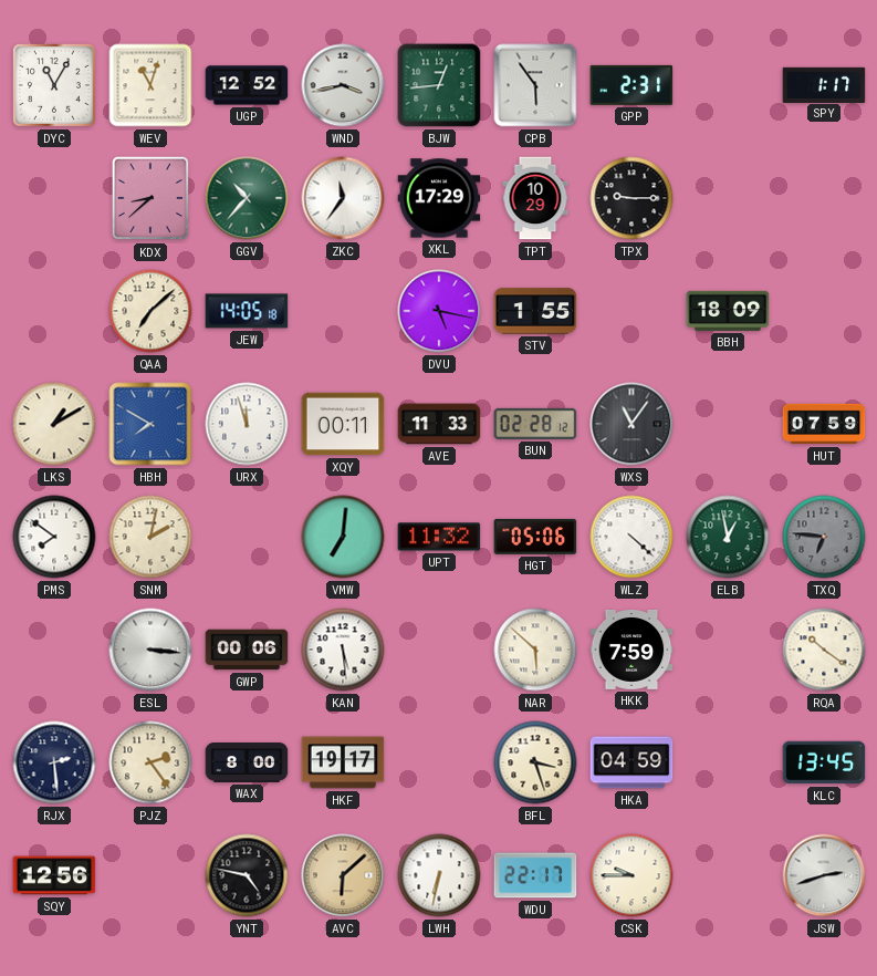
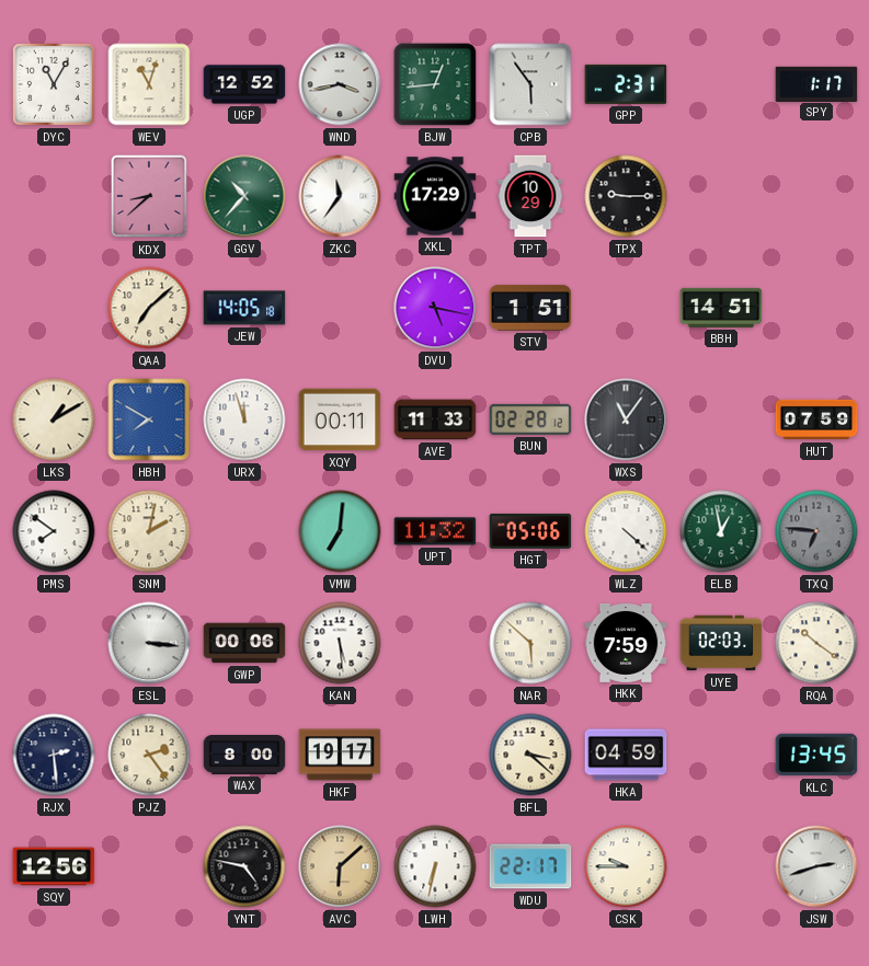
STV: 1:55 -> 1:51 (530, 308)
BBH: 18:09 -> 14:51 (721, 308)
UYE: none -> 02:03 (721, 643)
BFL: 3:27 -> 3:22 (530, 755)
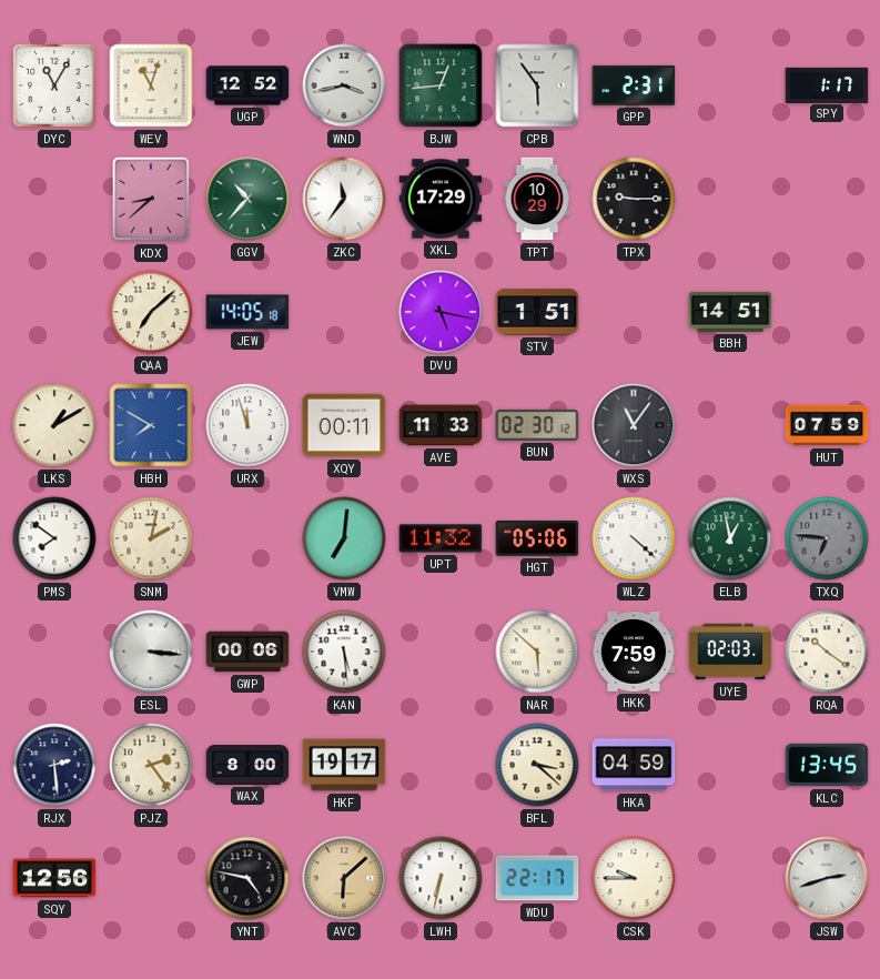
BUN: 02:28 -> 02:30 (537, 425)
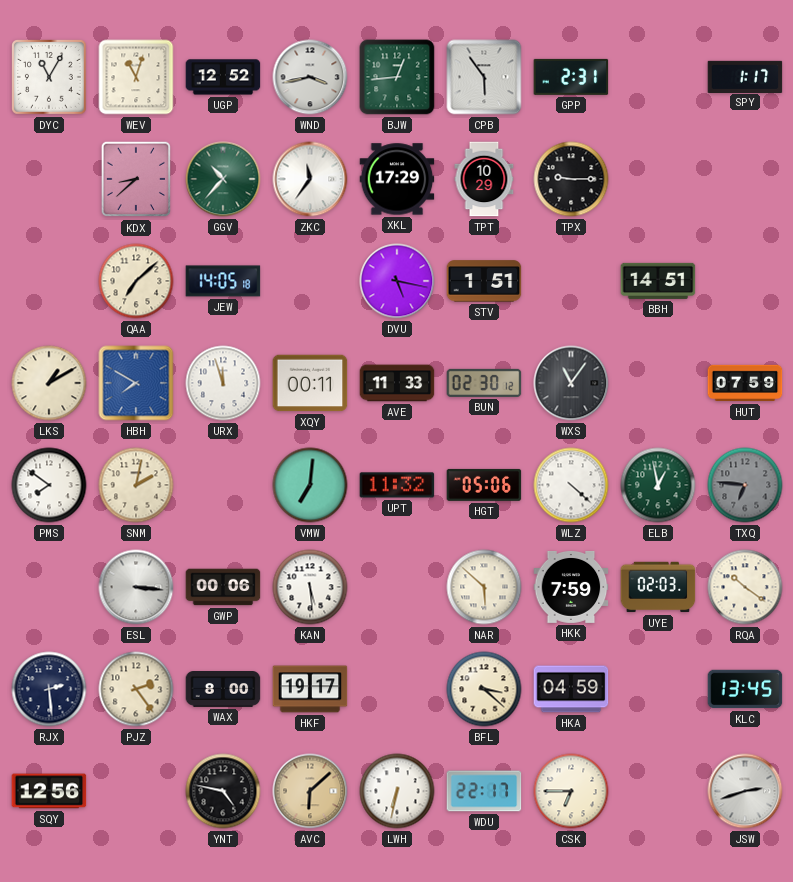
CSK: 9:45 -> 6:45 (571, 791)
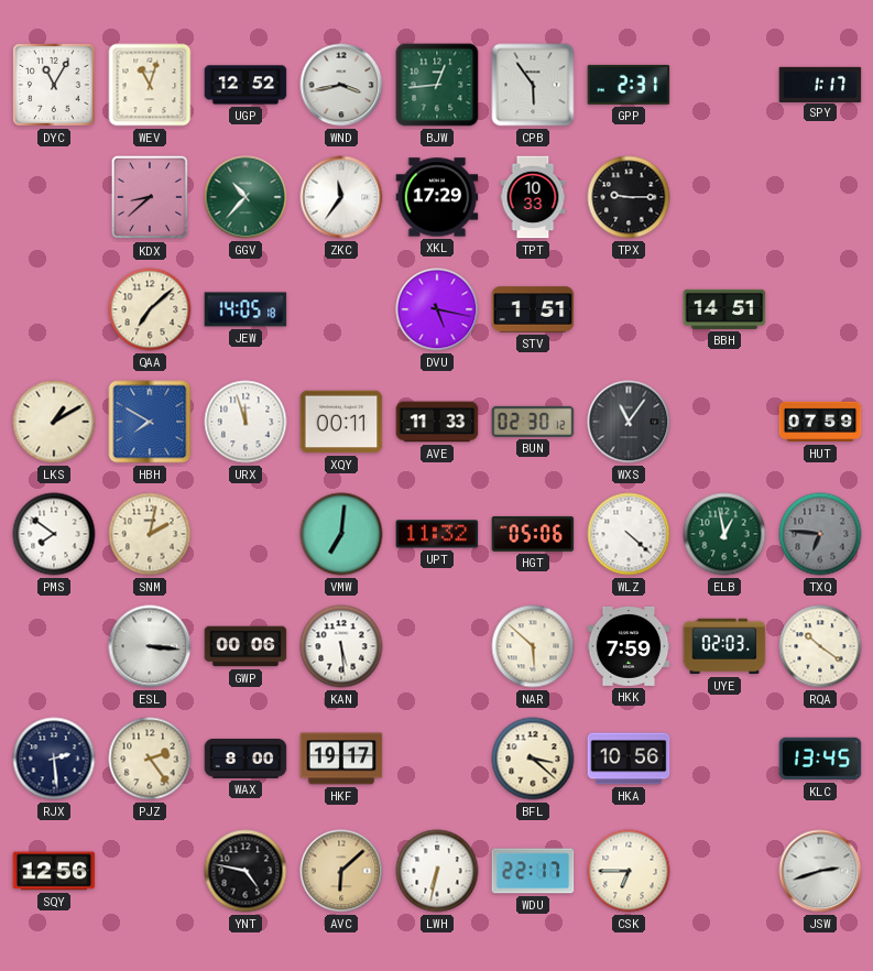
TPT: 10:29 -> 10:33 (533, 197)
HKA: 04:59 -> 10:56 (629, 759)
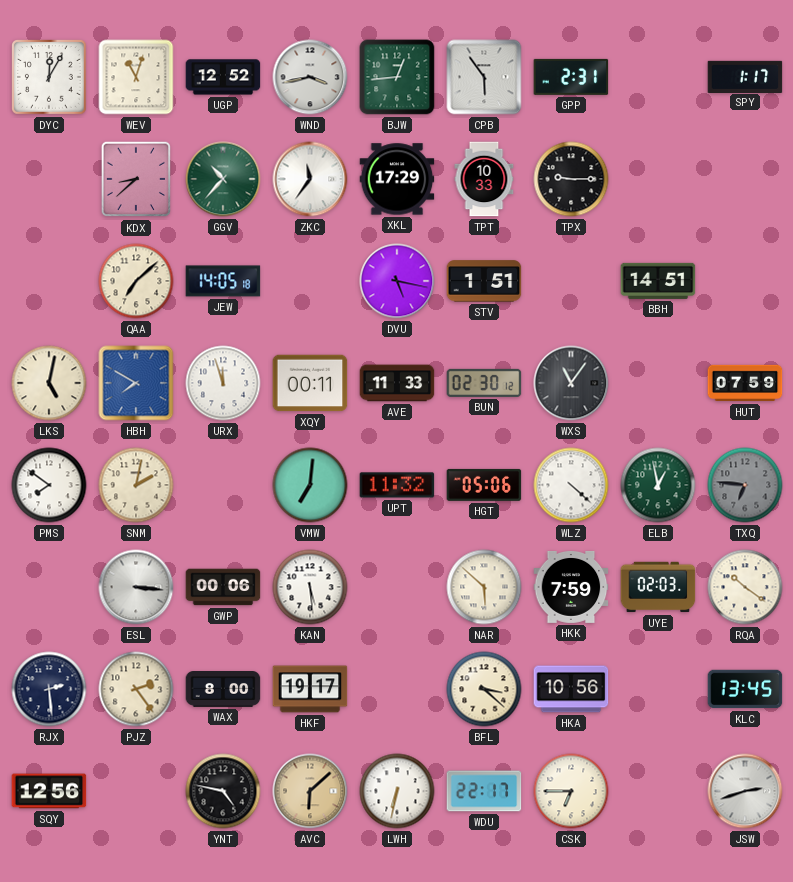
DYC: 11:05 -> 12:05 (50, 78)
LKS: 1:10 -> 5:02 (49, 383)
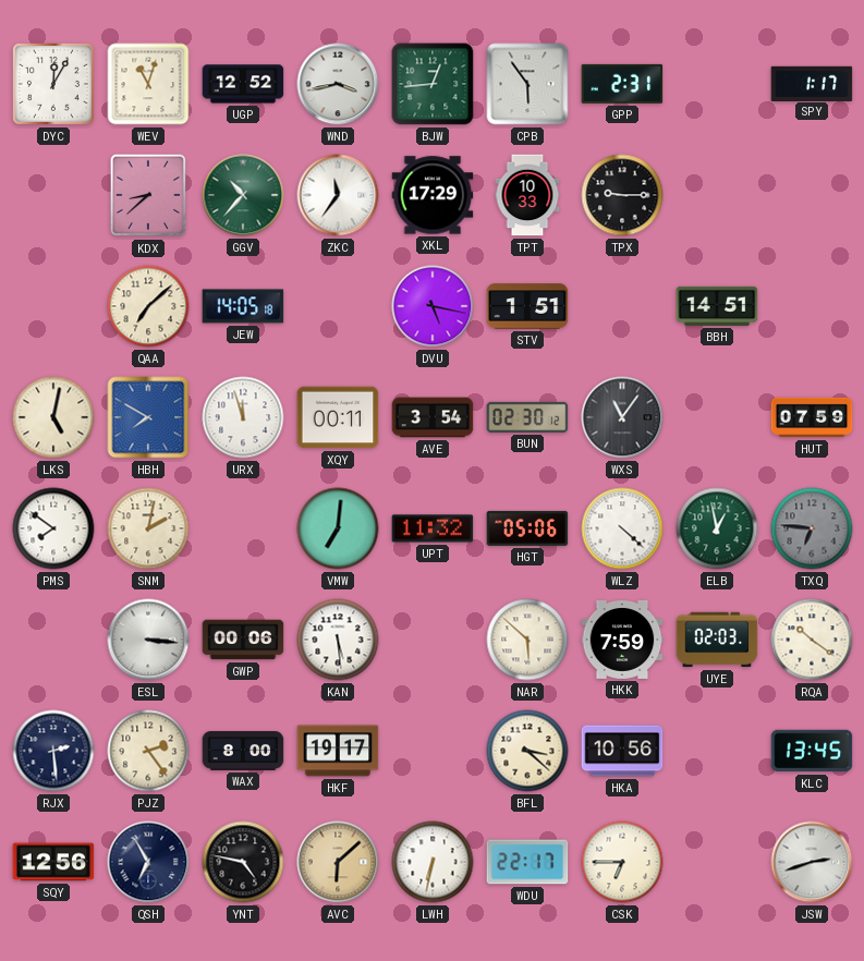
AVE: 11:33 -> 3:54 (433, 417)
QSH: none -> 6:55 (148, 862)
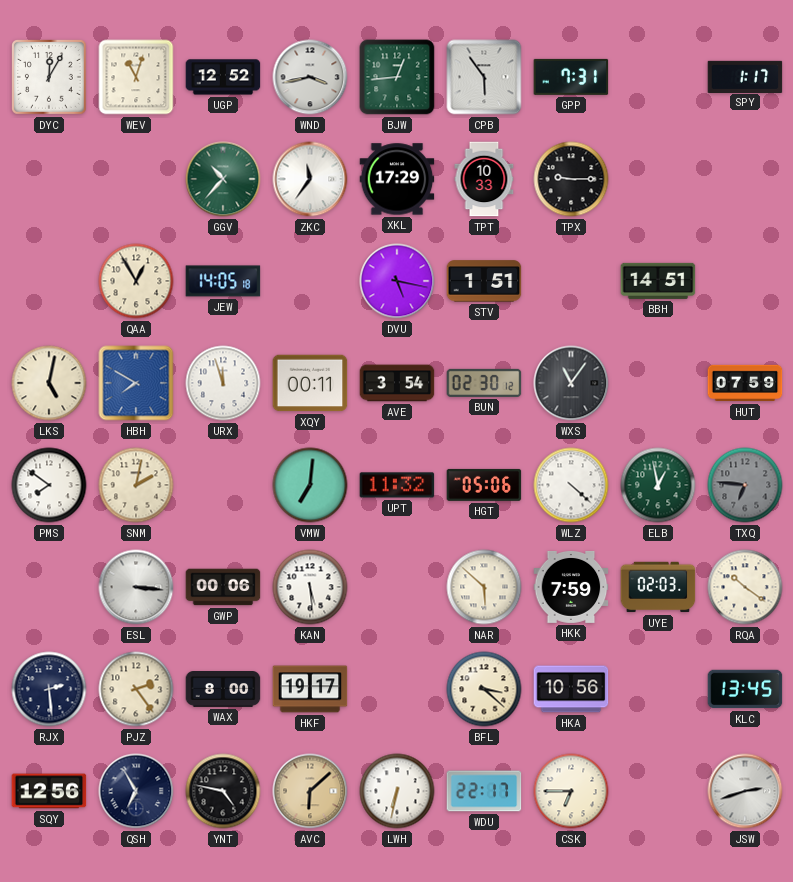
GPP: 2:31 -> 7:31 (571, 77)
KDX: 8:38 -> none (148, 195)
QAA: 7:08 -> 12:55 (136, 281)
